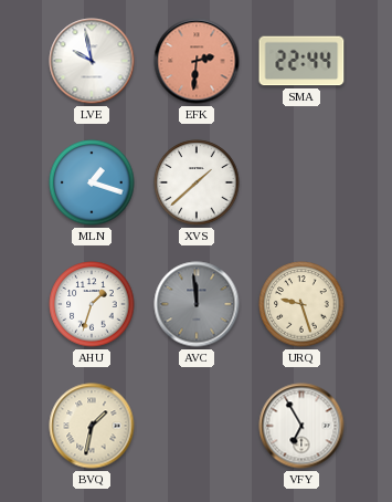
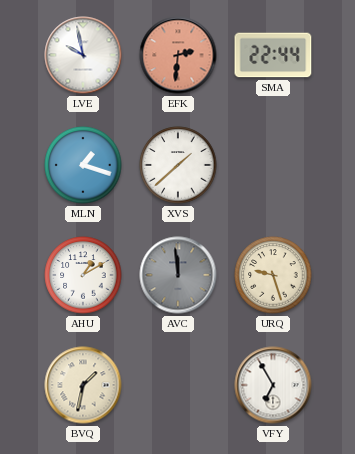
AHU: 1:33 -> 1:10 (83, 275)
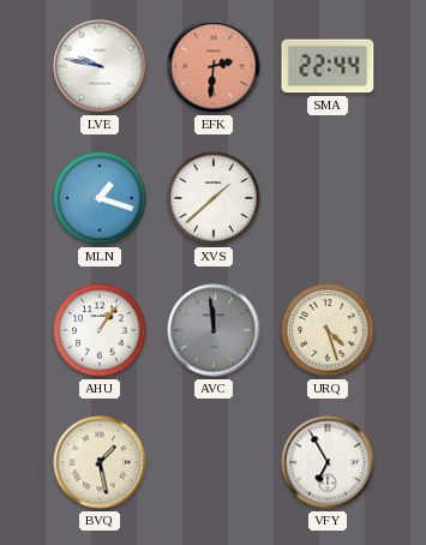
LVE: 9:58 -> 9:47 (100, 66)
AHU: 1:10 -> 1:06 (100, 330)
URQ: 9:27 -> 4:27 (328, 330)
BVQ: 1:32 -> 1:28 (100, 462)
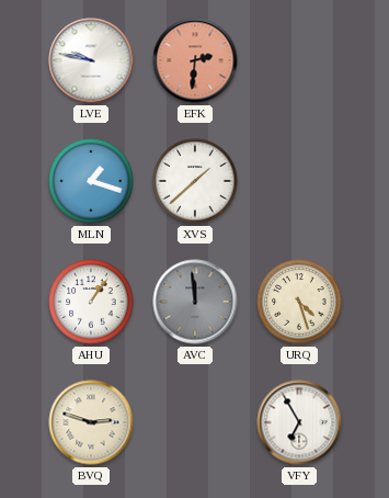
SMA: 22:44 -> none (328, 66)
BVQ: 1:28 -> 2:48 (91, 422)
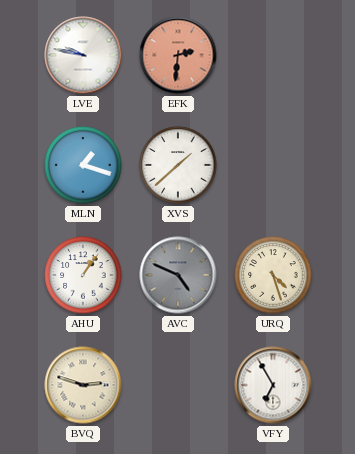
AVC: 11:59 -> 4:49 (178, 275)
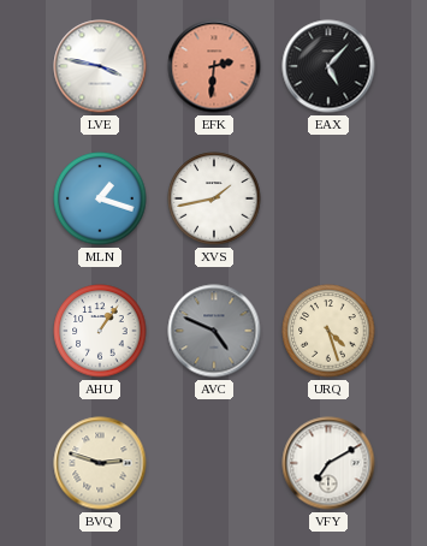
LVE: 9:47 -> 3:47 (100, 66)
EAX: none -> 5:07 (328, 66)
XVS: 1:38 -> 1:43 (214, 198)
VFY: 6:55 -> 7:10 (328, 463)
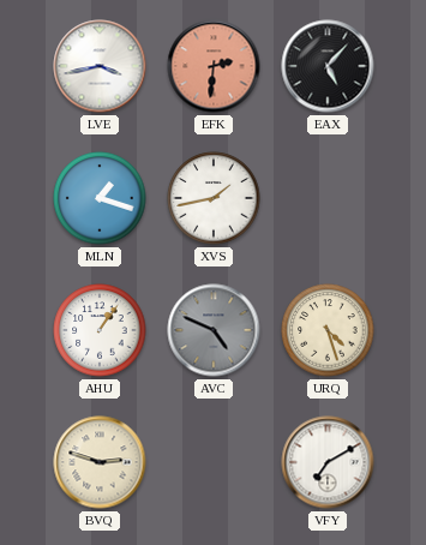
LVE: 3:47 -> 3:43 (100, 66)
